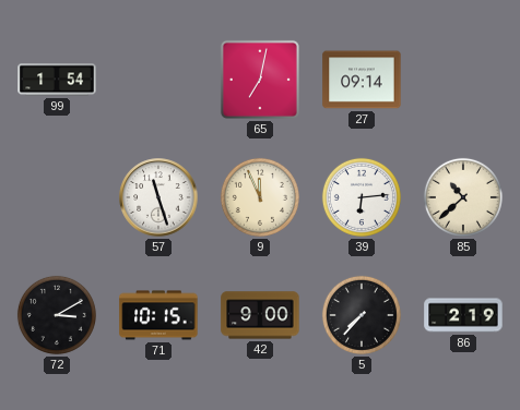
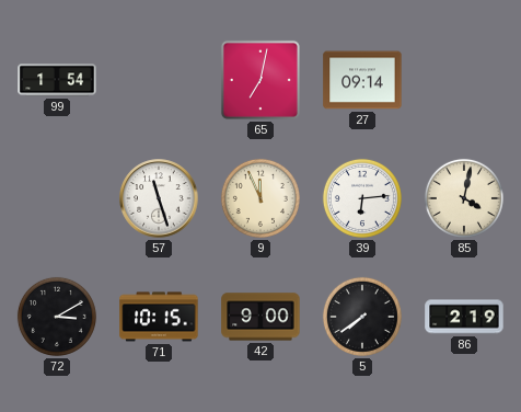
85: 10:38 -> 4:02 (464, 198)
5: 7:37 -> 7:39 (362, 317)
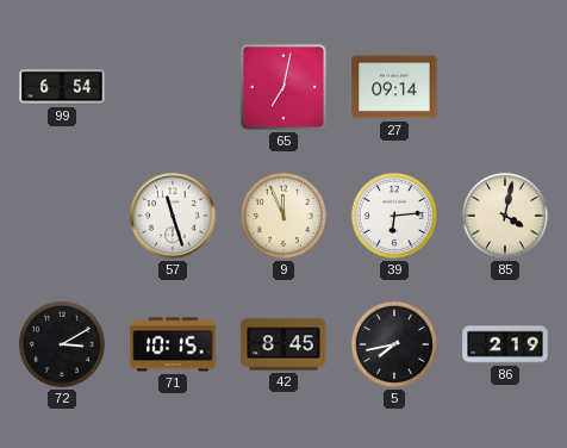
99: 1:54 -> 6:54 (62, 87)
42: 9:00 -> 8:45 (283, 344)
5: 7:39 -> 7:43 (394, 344)
